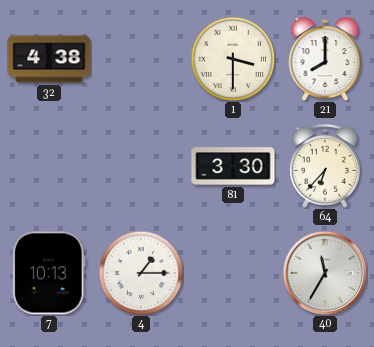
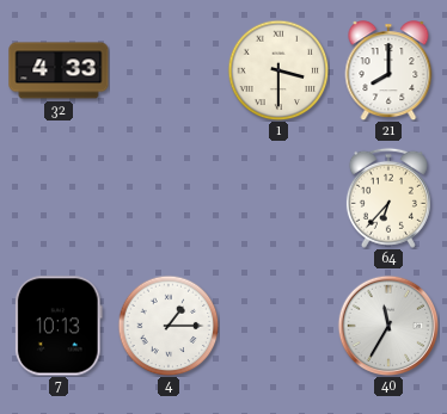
32: 4:38 -> 4:33 (59, 70)
81: 3:30 -> none (233, 166)
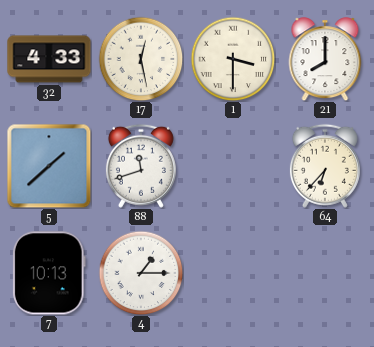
17: none -> 12:28 (141, 59)
5: none -> 1:38 (49, 166)
88: none -> 11:42 (141, 166)
40: 11:35 -> none (388, 326)
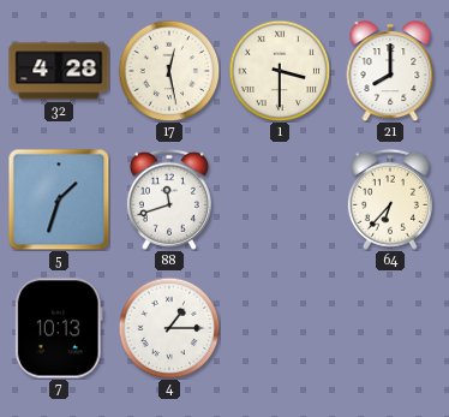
32: 4:33 -> 4:28 (59, 71)
5: 1:38 -> 1:33 (59, 199)
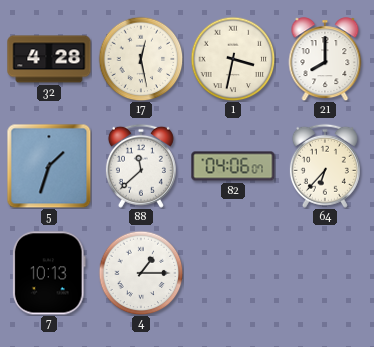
1: 3:30 -> 3:32 (233, 59)
88: 11:42 -> 11:38 (141, 166)
82: none -> 04:06 (233, 166)
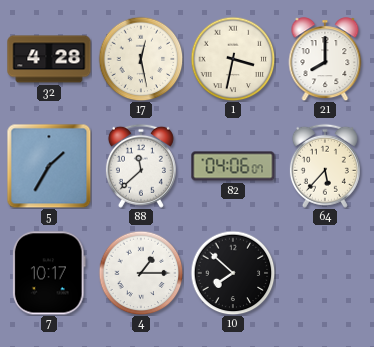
5: 1:33 -> 1:35 (49, 166)
64: 6:37 -> 5:37 (325, 166)
7: 10:13 -> 10:17 (49, 273)
10: none -> 7:52 (233, 273)
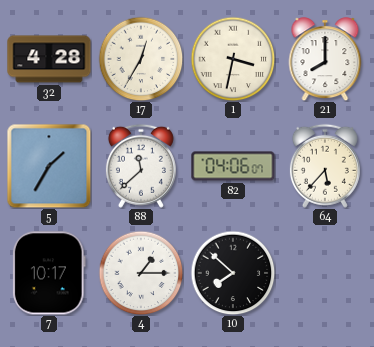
17: 12:28 -> 12:35 (141, 59)
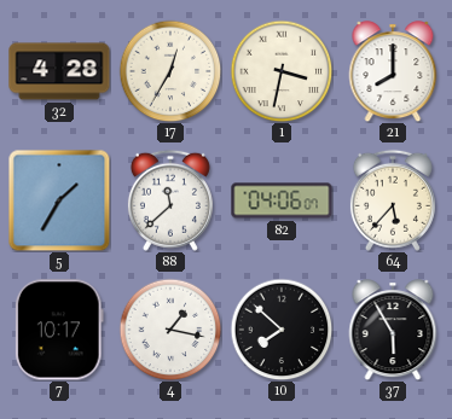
4: 1:15 -> 1:17 (170, 330)
37: none -> 5:55 (393, 330)
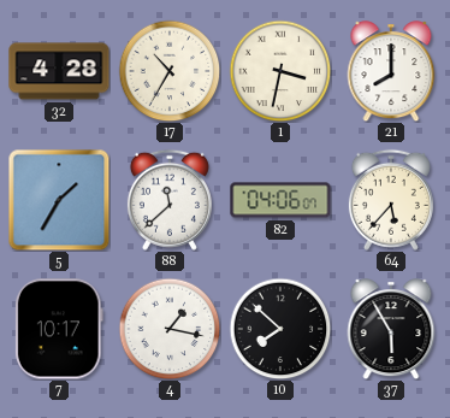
17: 12:35 -> 10:35 (170, 71)
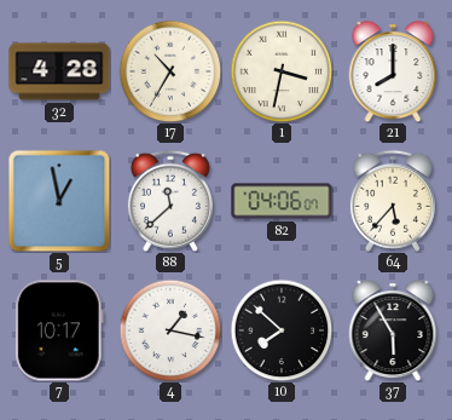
5: 1:35 -> 12:58 (59, 201)
